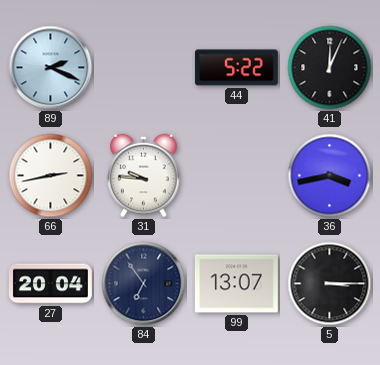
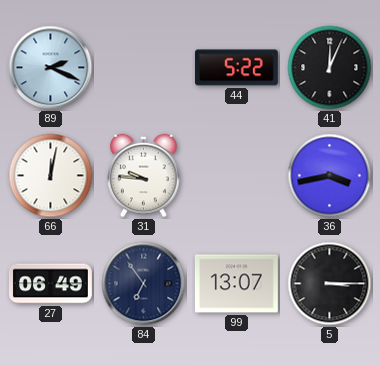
66: 2:43 -> 12:02 (51, 176)
27: 20:04 -> 06:49 (50, 284)
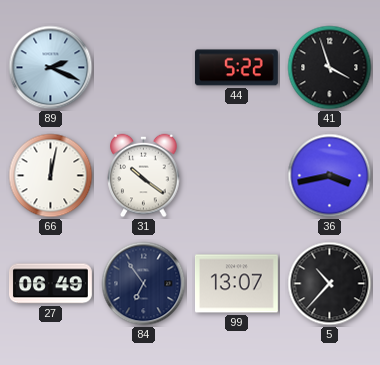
41: 12:04 -> 3:57 (330, 68)
31: 9:46 -> 10:21 (144, 176)
5: 3:15 -> 10:37 (330, 284)
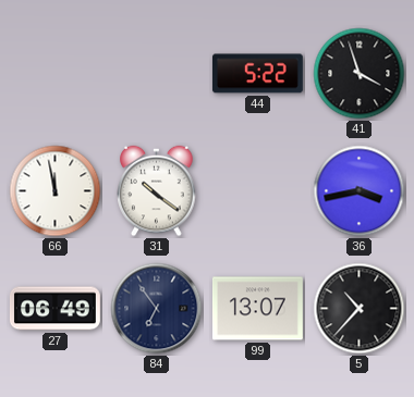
89: 2:19 -> none (51, 68)
66: 12:02 -> 11:58 (56, 191)
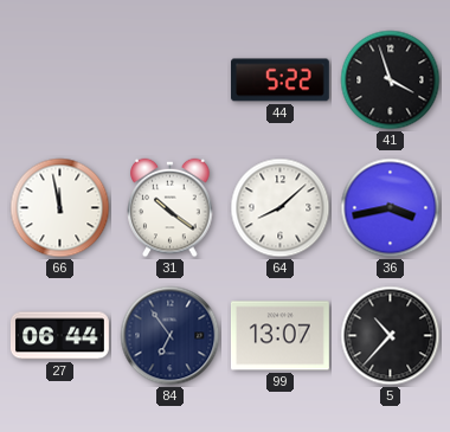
64: none -> 8:08 (281, 208)
27: 06:49 -> 06:44 (59, 336)
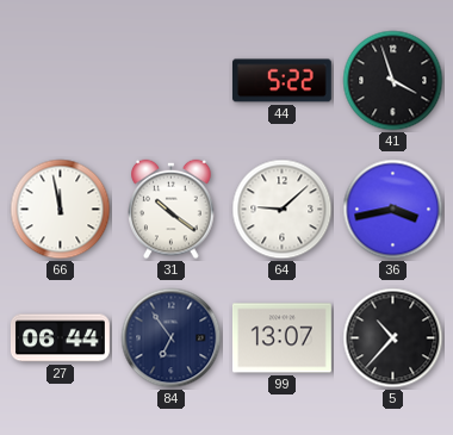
64: 8:08 -> 9:08 (283, 210)
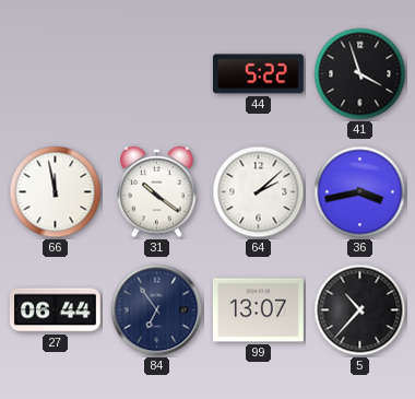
64: 9:08 -> 2:08 (259, 192)
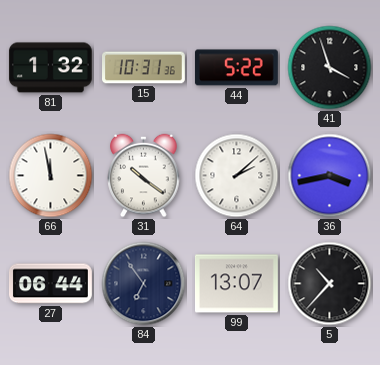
81: none -> 1:32 (50, 68)
15: none -> 10:31 (144, 68)
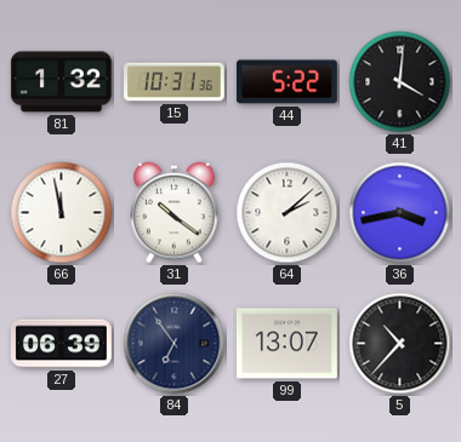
41: 3:57 -> 4:01 (400, 82)
27: 06:44 -> 06:39 (61, 344)
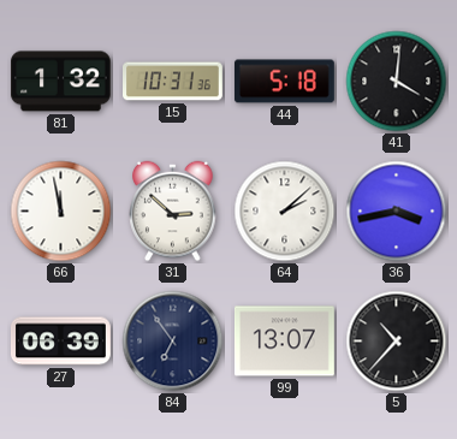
44: 5:22 -> 5:18 (284, 82)
31: 10:21 -> 2:52 (173, 212)
